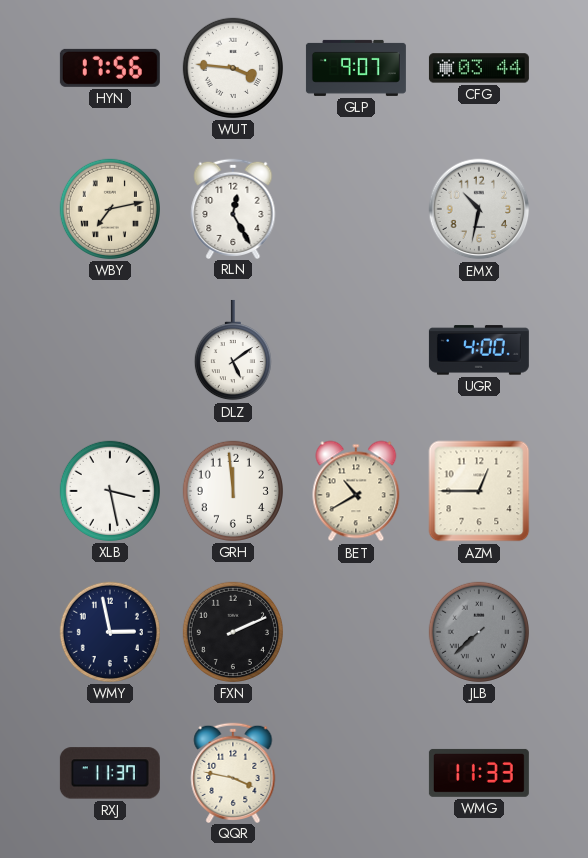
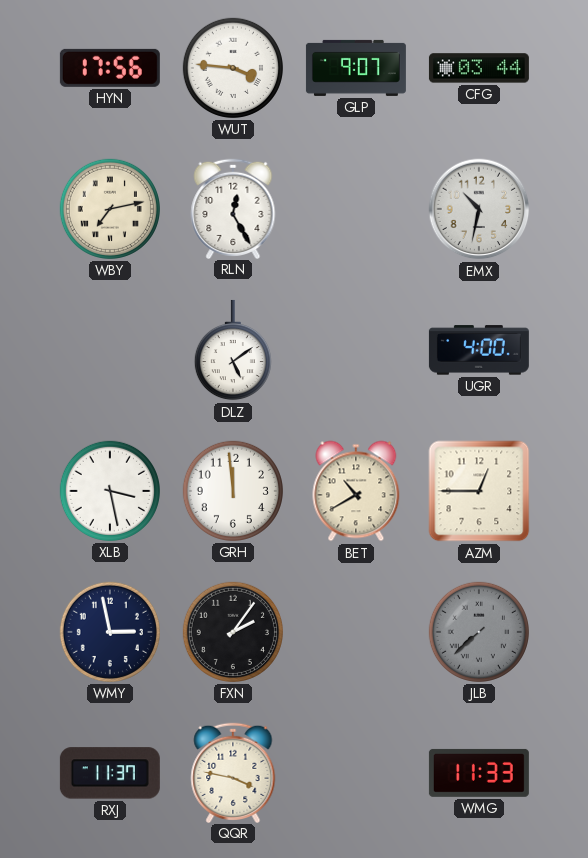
FXN: 2:11 -> 2:06 (233, 632)
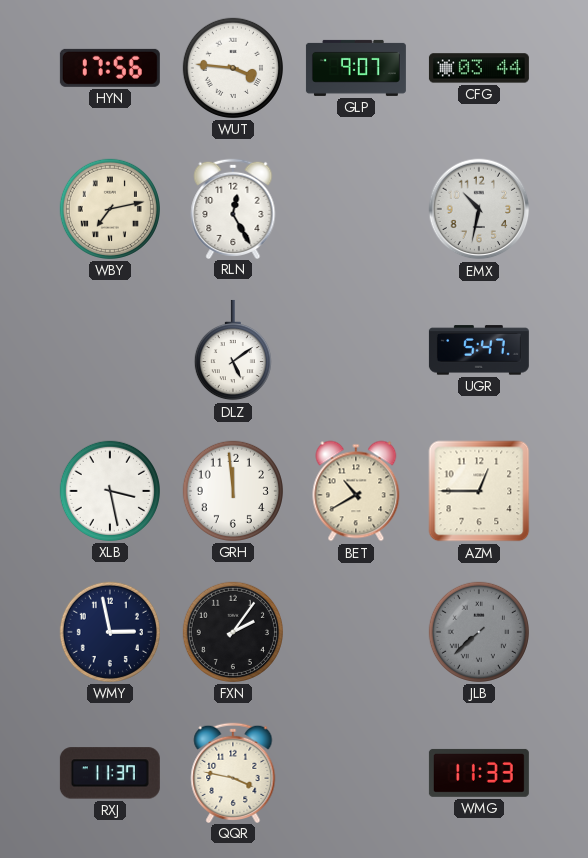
UGR: 4:00 -> 5:47 (479, 350)
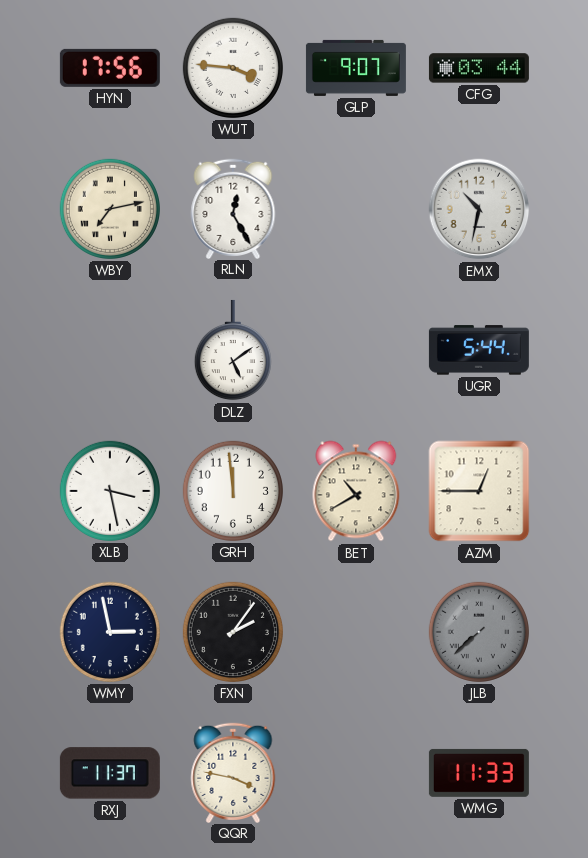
UGR: 5:47 -> 5:44 (479, 350)
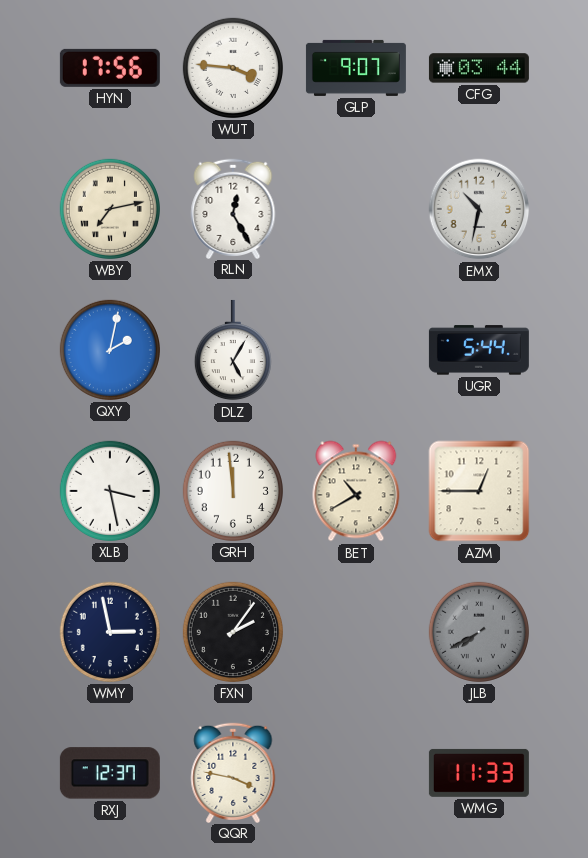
QXY: none -> 2:02 (110, 350)
DLZ: 5:09 -> 5:05 (233, 350)
JLB: 7:38 -> 7:40 (479, 632)
RXJ: 11:37 -> 12:37 (110, 773)
